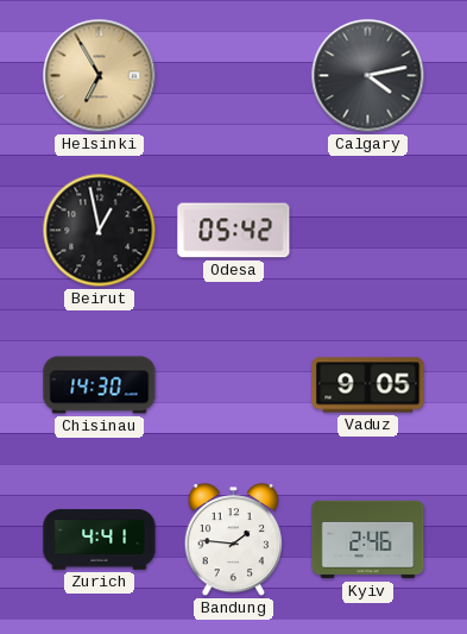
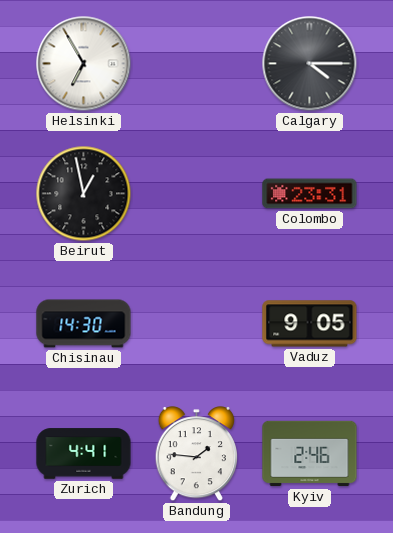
Helsinki dial: champagne -> white (84, 64)
Calgary: 4:13 -> 4:15 (310, 64)
Odesa: 05:42 -> none (234, 231)
Colombo: none -> 23:31 (310, 194)
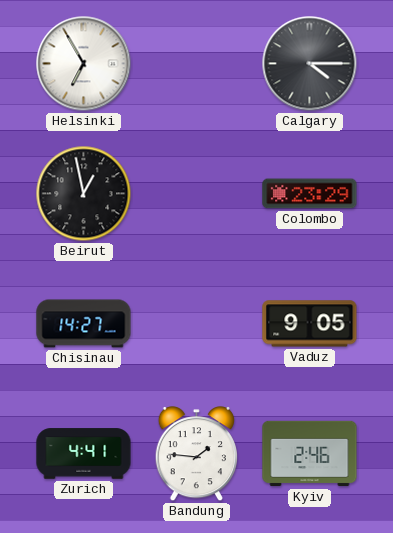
Colombo: 23:31 -> 23:29 (310, 194)
Chisinau: 14:30 -> 14:27 (84, 324)
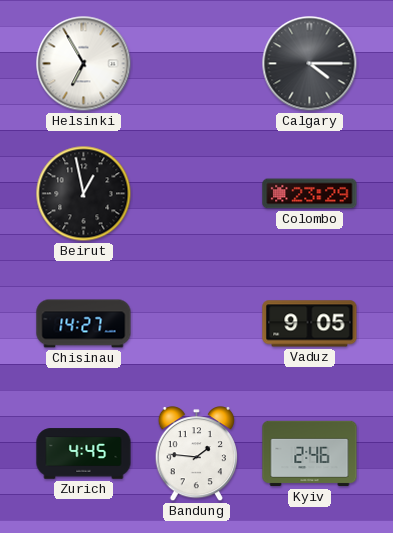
Zurich: 4:41 -> 4:45 (84, 454)
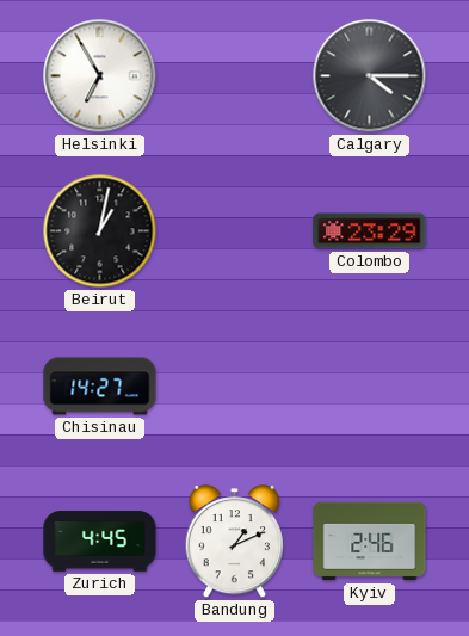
Beirut: 12:58 -> 1:02 (100, 231)
Vaduz: 9:05 -> none (310, 324)
Bandung: 1:46 -> 1:11 (234, 542)
